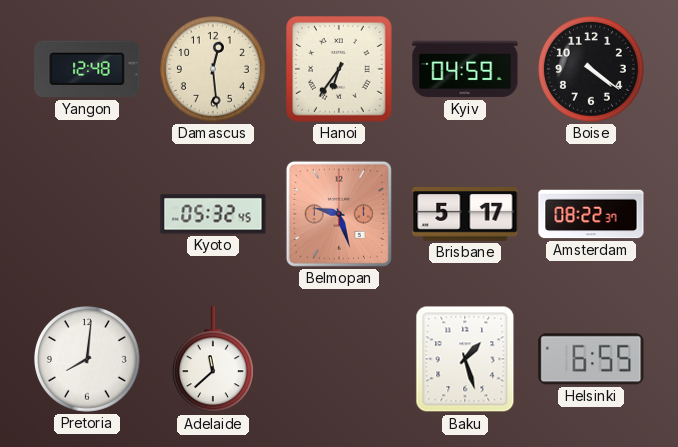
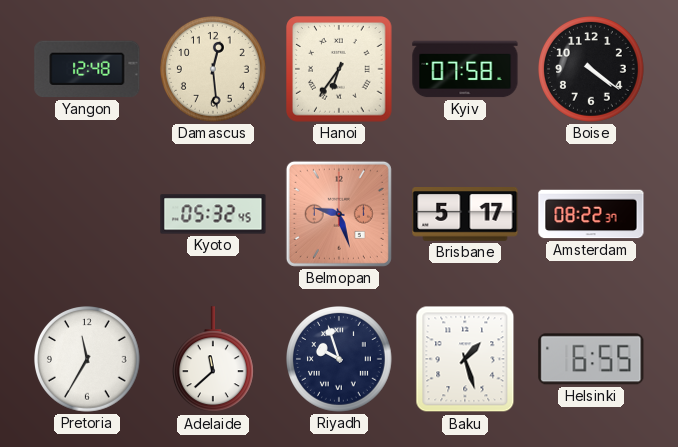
Kyiv: 04:59 -> 07:58 (465, 69)
Pretoria: 8:01 -> 11:35 (88, 360)
Riyadh: none -> 9:57 (340, 360)
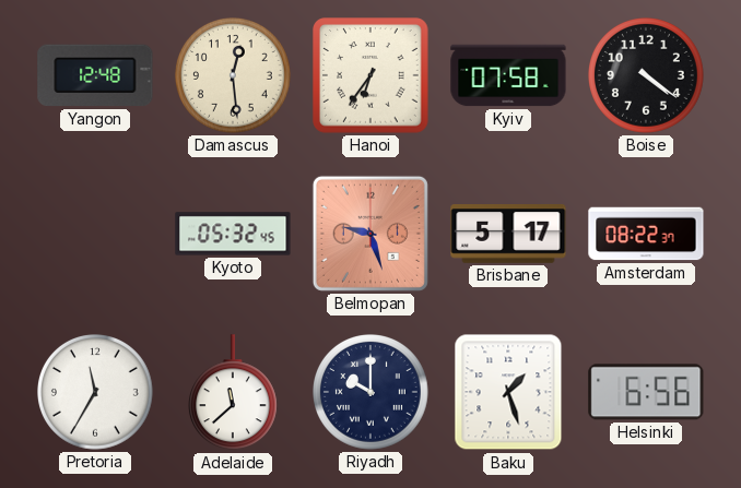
Riyadh: 9:57 -> 10:00 (372, 393)
Helsinki: 6:55 -> 6:56 (646, 392)
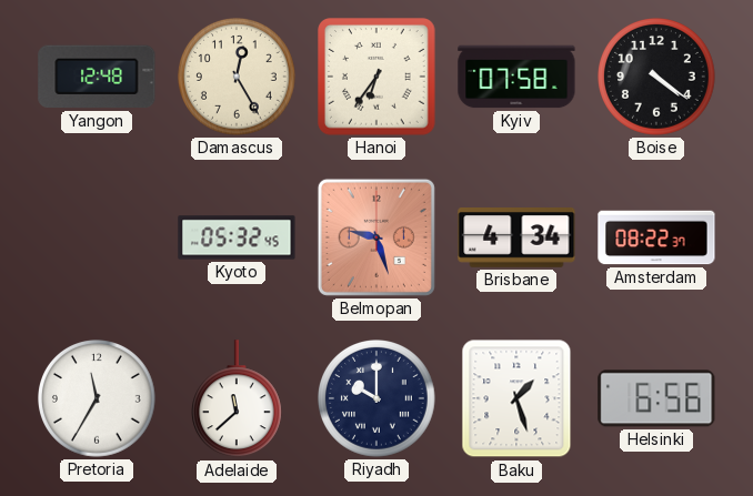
Damascus: 12:29 -> 12:25 (238, 78)
Brisbane: 5:17 -> 4:34 (516, 239)
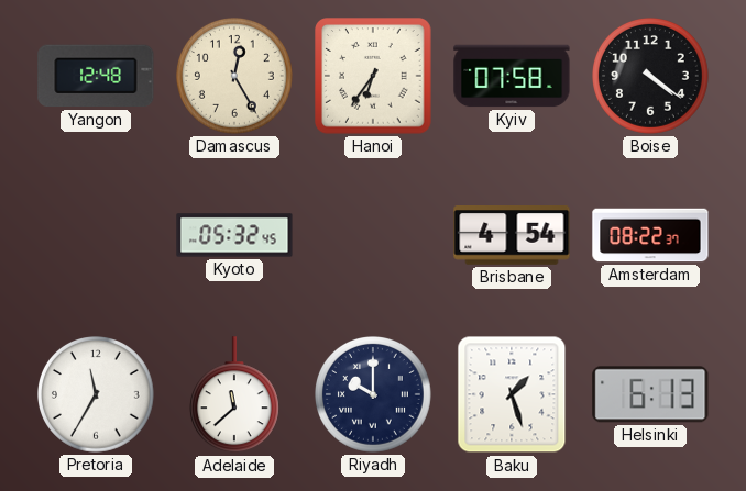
Belmopan: 9:27 -> none (376, 237)
Brisbane: 4:34 -> 4:54 (512, 236)
Helsinki: 6:56 -> 6:13 (650, 394)
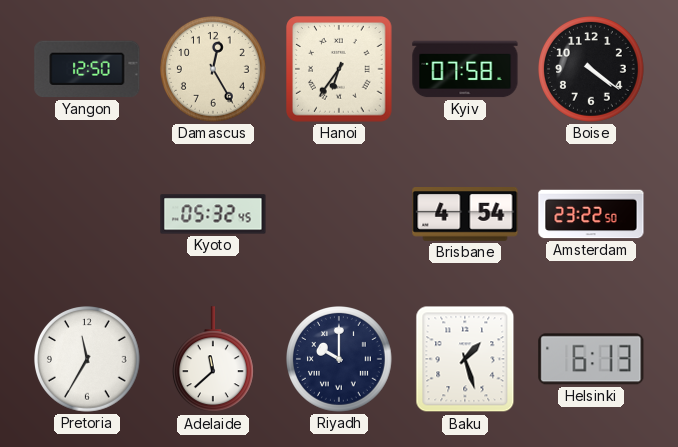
Yangon: 12:48 -> 12:50 (87, 69)
Amsterdam: 08:22 -> 23:22 (591, 214)
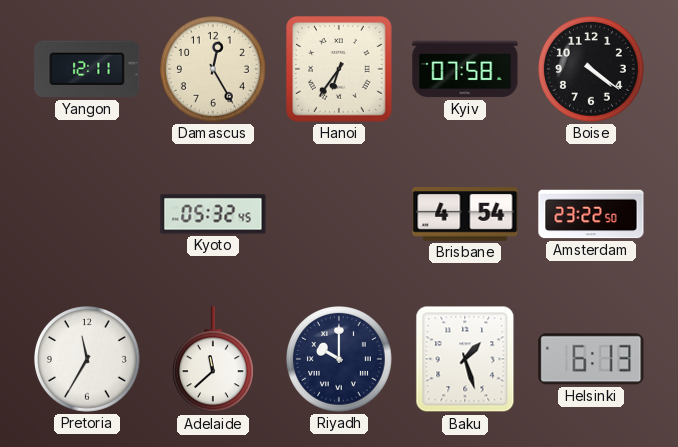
Yangon: 12:50 -> 12:11 (87, 69)
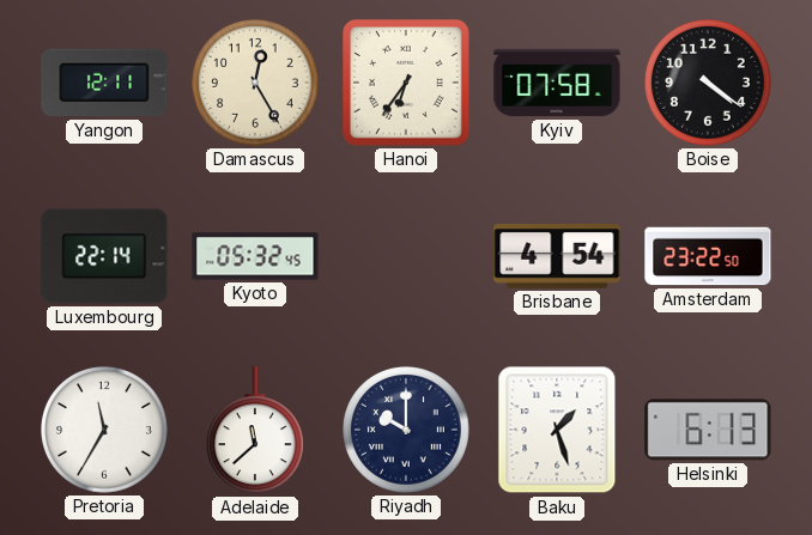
Luxembourg: none -> 22:14 (104, 256)
